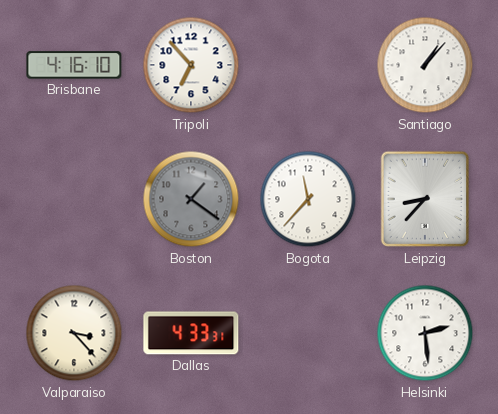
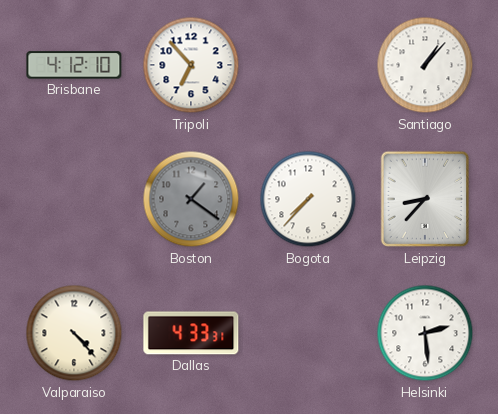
Brisbane: 4:16 -> 4:12 (74, 65)
Bogota: 11:37 -> 7:37 (308, 199)
Valparaiso: 3:23 -> 4:23 (74, 333)
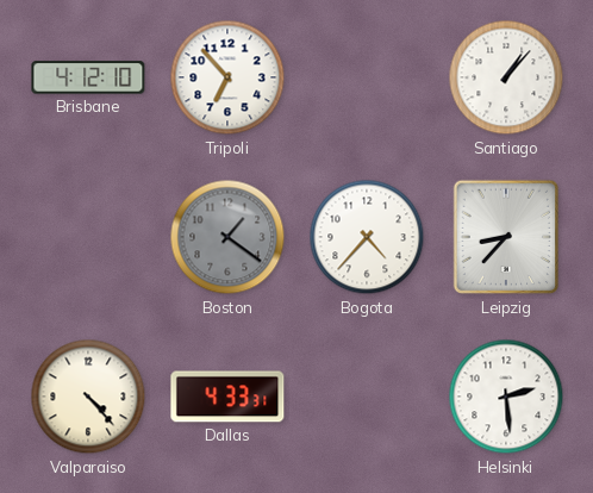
Bogota: 7:37 -> 4:37 (367, 237)
